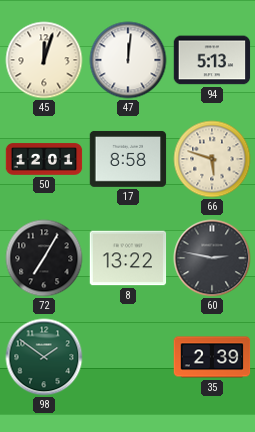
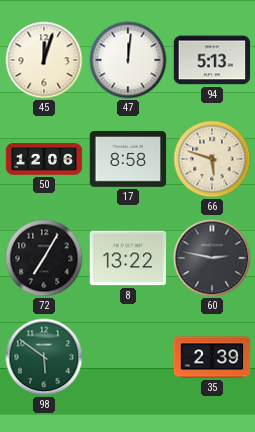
50: 12:01 -> 12:06 (44, 159)
98: 1:51 -> 5:51 (44, 357)
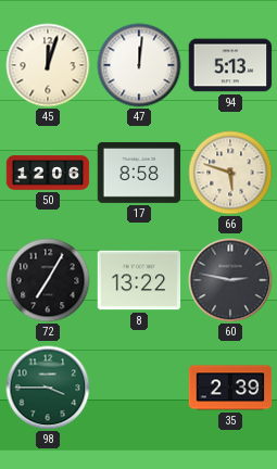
98: 5:51 -> 3:45 (48, 388)
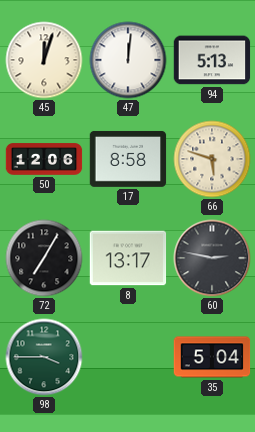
8: 13:22 -> 13:17 (128, 258)
35: 2:39 -> 5:04 (212, 357)
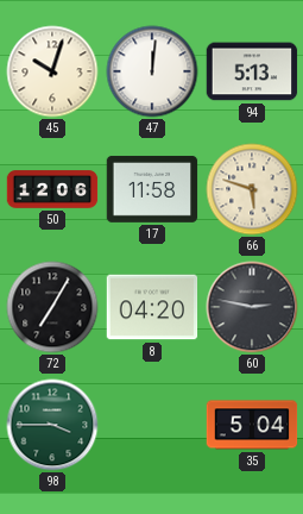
45: 12:03 -> 10:03 (52, 71)
17: 8:58 -> 11:58 (152, 189)
8: 13:17 -> 04:20 (152, 307)
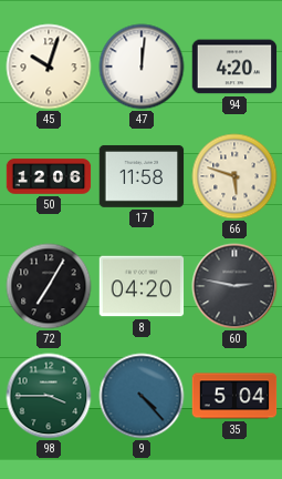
94: 5:13 -> 4:20 (234, 67)
9: none -> 4:23 (142, 396)
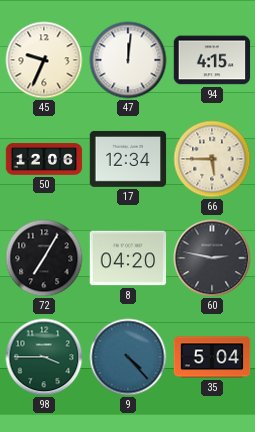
45: 10:03 -> 9:34 (44, 60)
94: 4:20 -> 4:15 (212, 60)
17: 11:58 -> 12:34 (128, 159)
66: 5:48 -> 5:45 (212, 159)
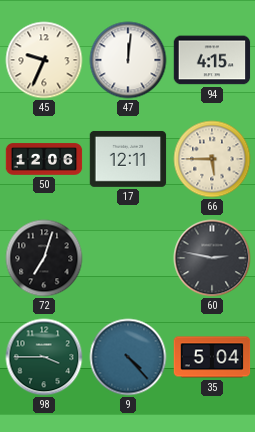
17: 12:34 -> 12:11 (128, 159)
72: 7:05 -> 7:03 (44, 258)
8: 04:20 -> none (128, 258)
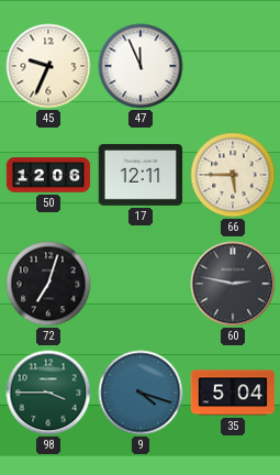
47: 12:01 -> 11:56 (141, 66)
94: 4:15 -> none (212, 60)
9: 4:23 -> 4:18 (141, 393)
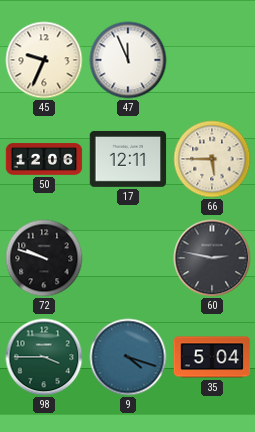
72: 7:03 -> 9:48 (44, 258)
